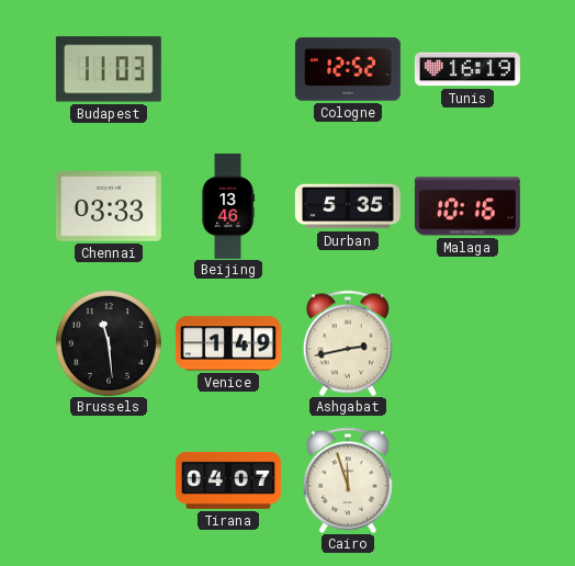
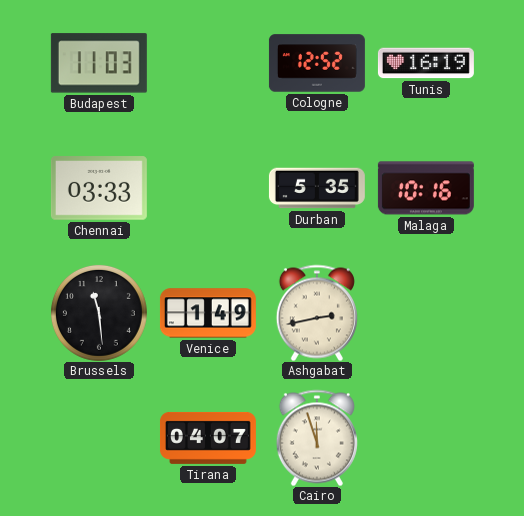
Beijing: 13:46 -> none (228, 206)
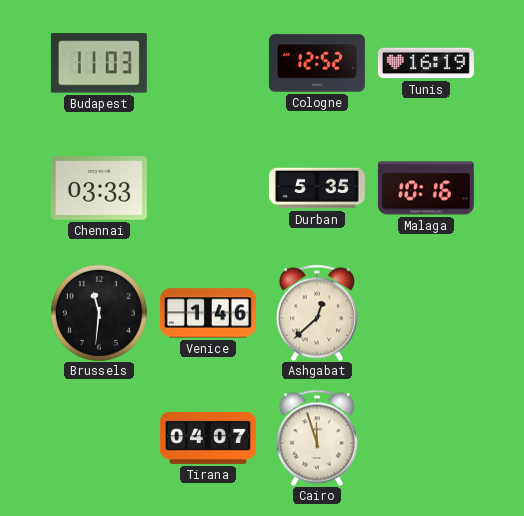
Brussels: 11:29 -> 11:31 (99, 313)
Venice: 1:49 -> 1:46 (208, 313)
Ashgabat: 2:43 -> 12:38 (317, 313)
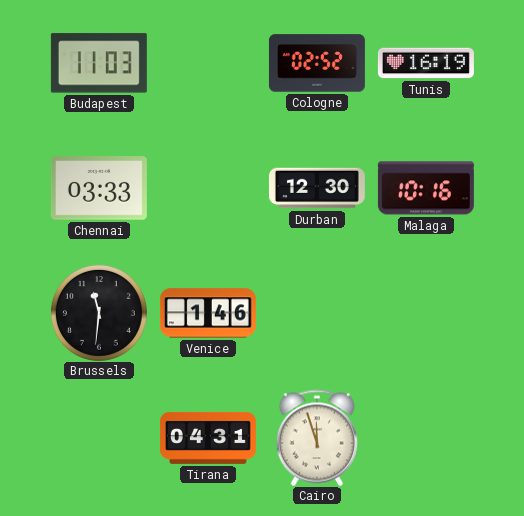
Cologne: 12:52 -> 02:52 (317, 63)
Durban: 5:35 -> 12:30 (317, 188)
Ashgabat: 12:38 -> none (317, 313)
Tirana: 04:07 -> 04:31 (208, 438)
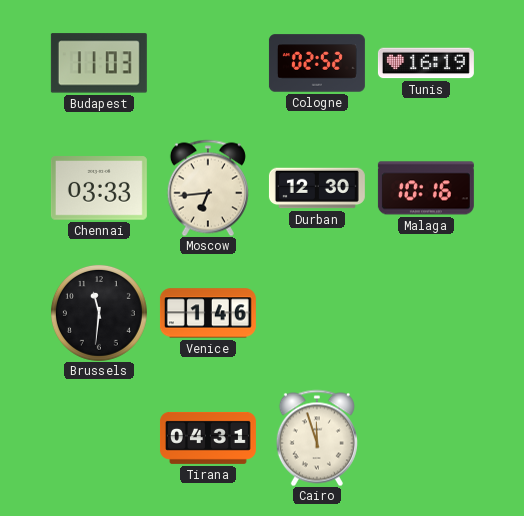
Moscow: none -> 6:44 (208, 188)
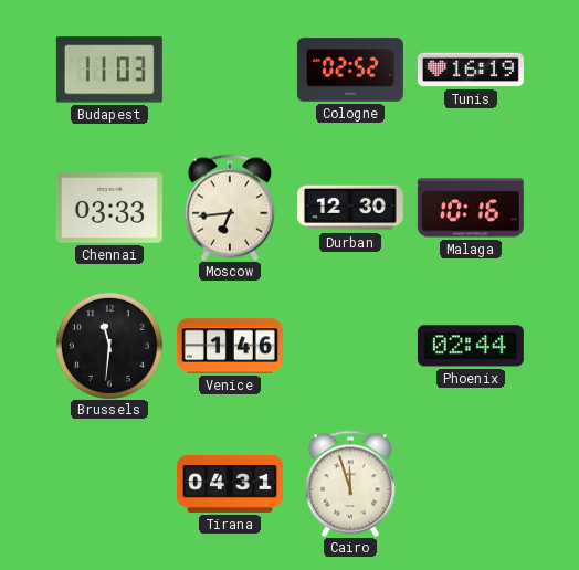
Phoenix: none -> 02:44 (471, 346)
